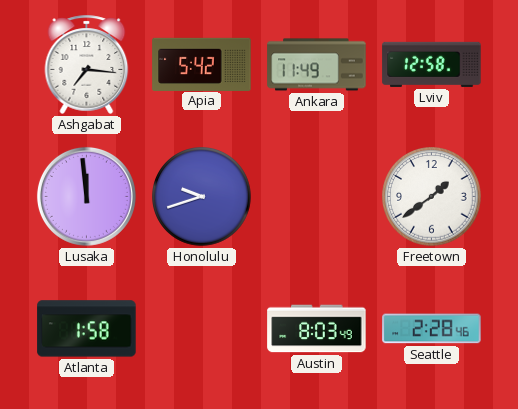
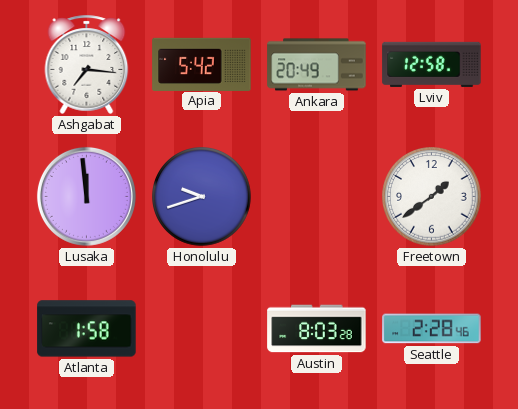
Ankara: 11:49 -> 20:49 (317, 65)
Austin: 8:03:49 -> 8:03:28 (317, 329)
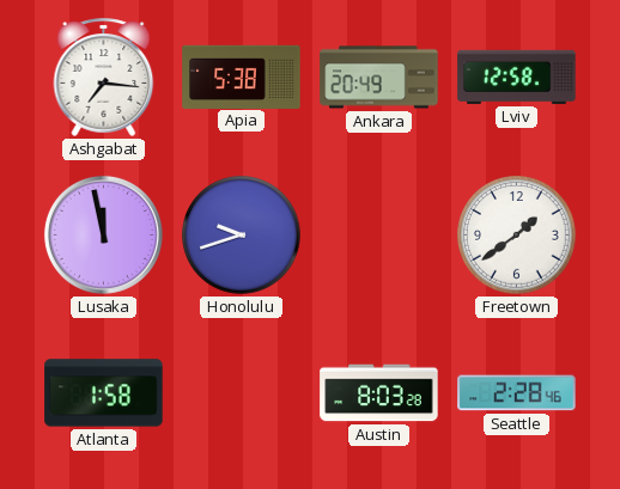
Apia: 5:42 -> 5:38 (242, 77)
Lusaka: 11:59 -> 11:58 (103, 234)
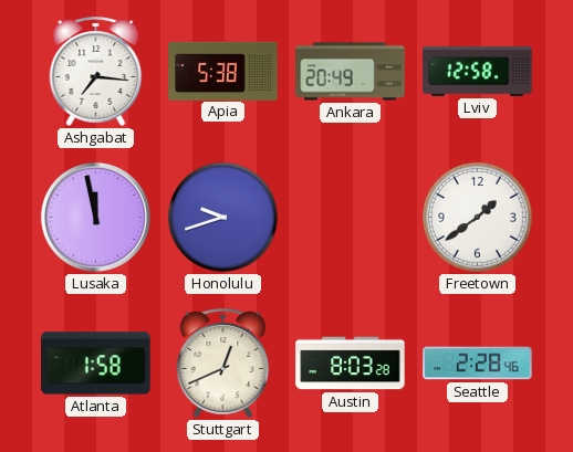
Stuttgart: none -> 12:41 (223, 362)
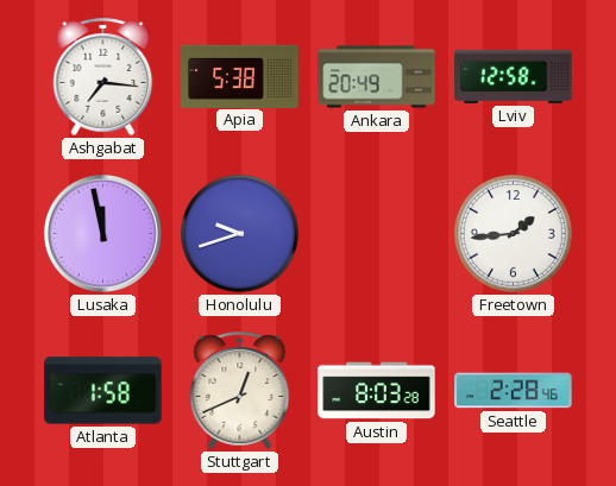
Freetown: 1:39 -> 1:44 (514, 234)
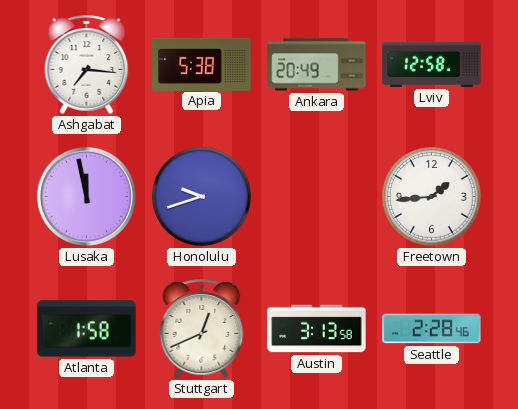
Austin: 8:03 -> 3:13 (317, 329)
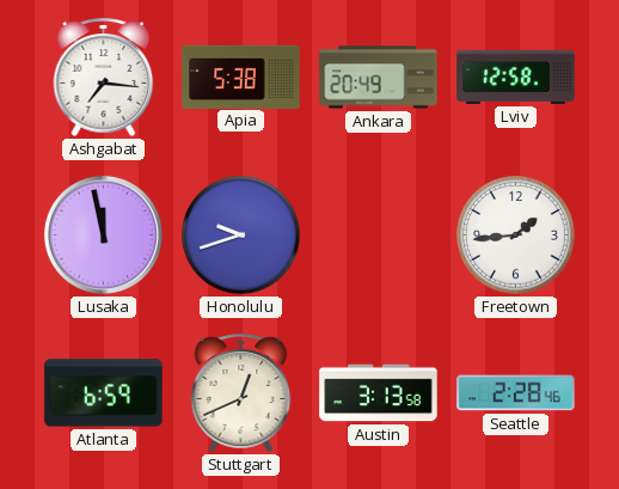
Atlanta: 1:58 -> 6:59 (104, 393)
